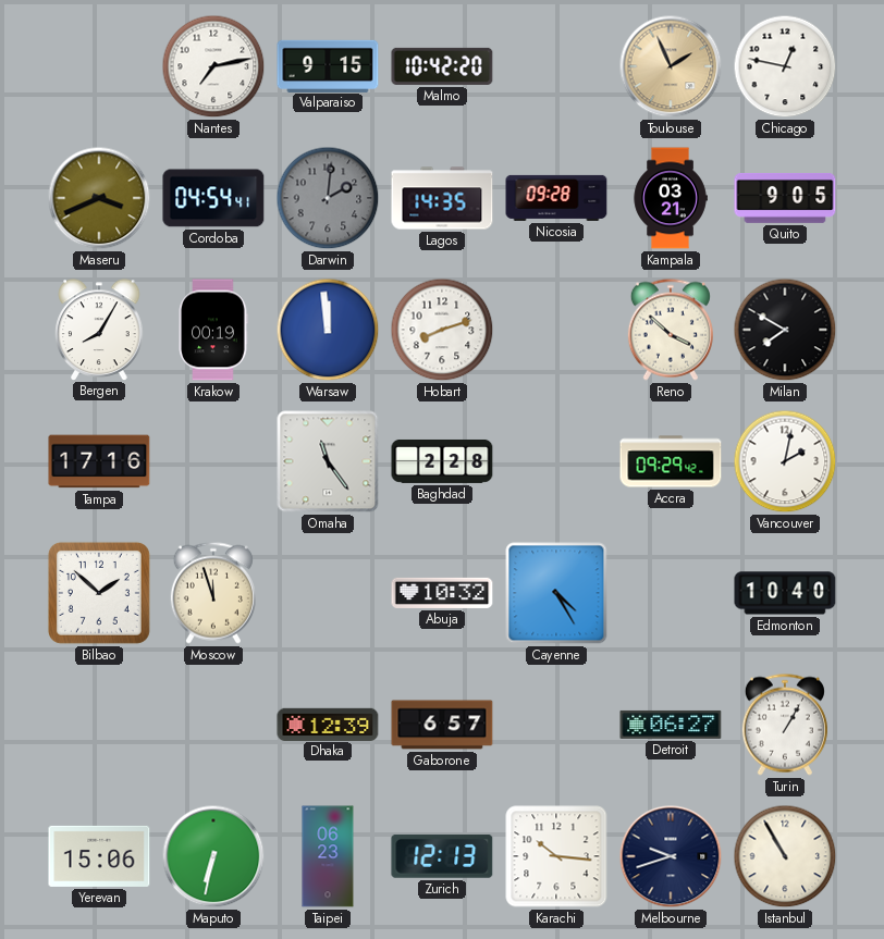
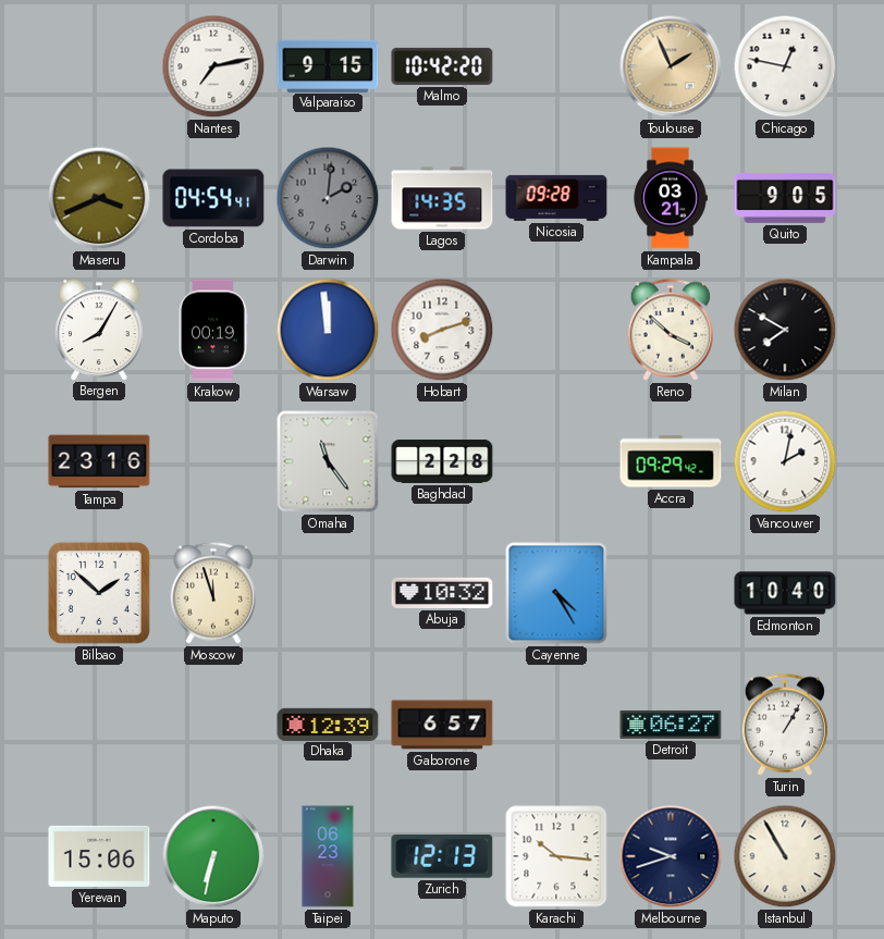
Tampa: 17:16 -> 23:16 (99, 461)
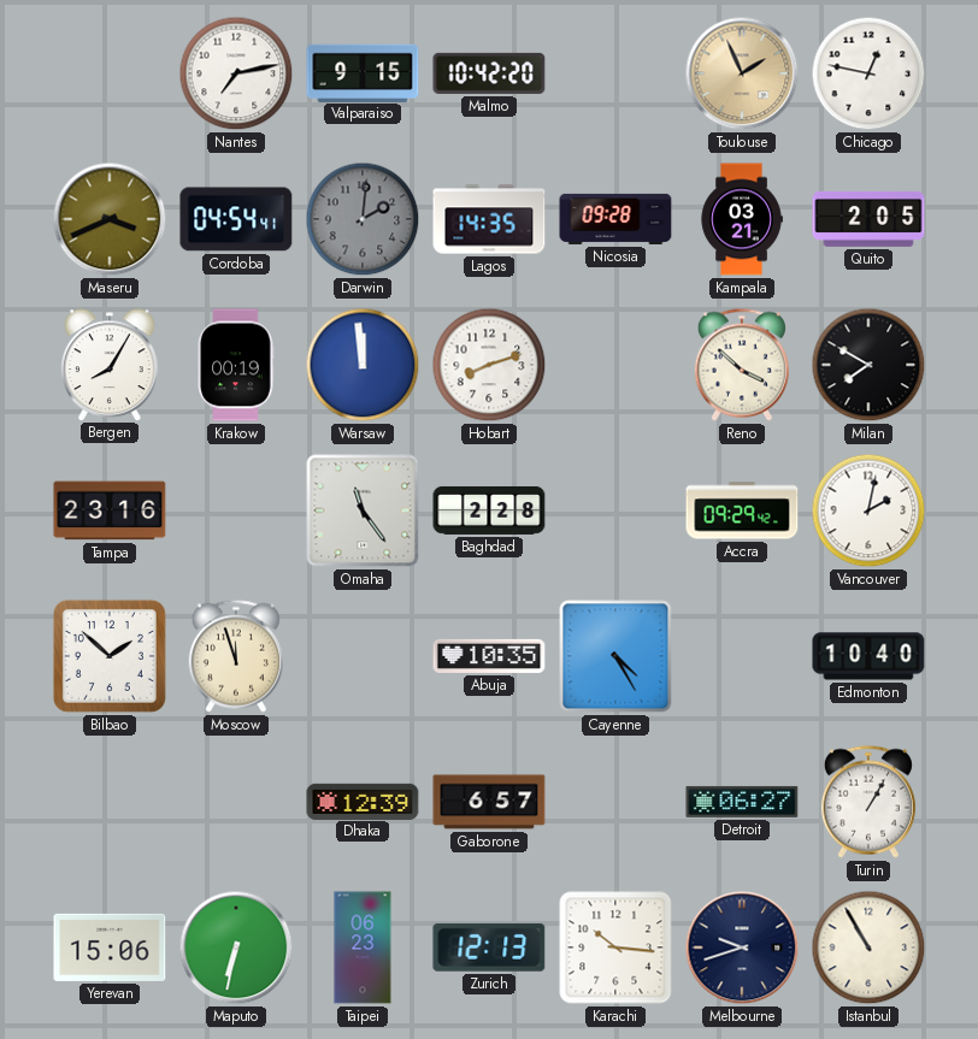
Quito: 9:05 -> 2:05 (868, 219)
Abuja: 10:32 -> 10:35 (489, 656)
